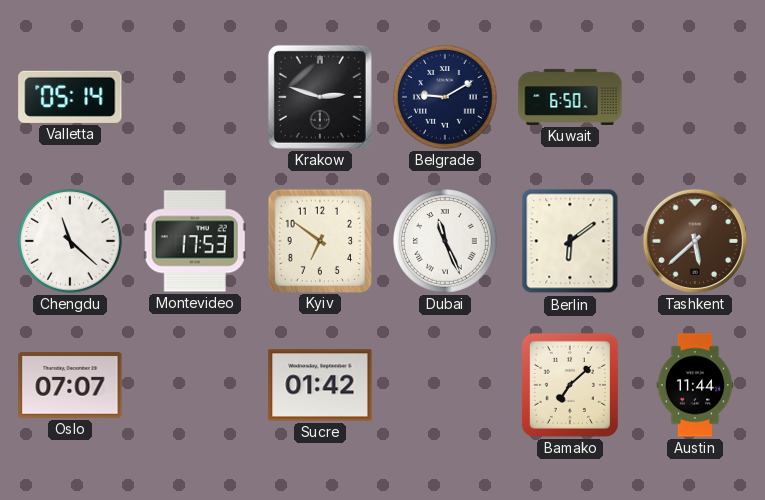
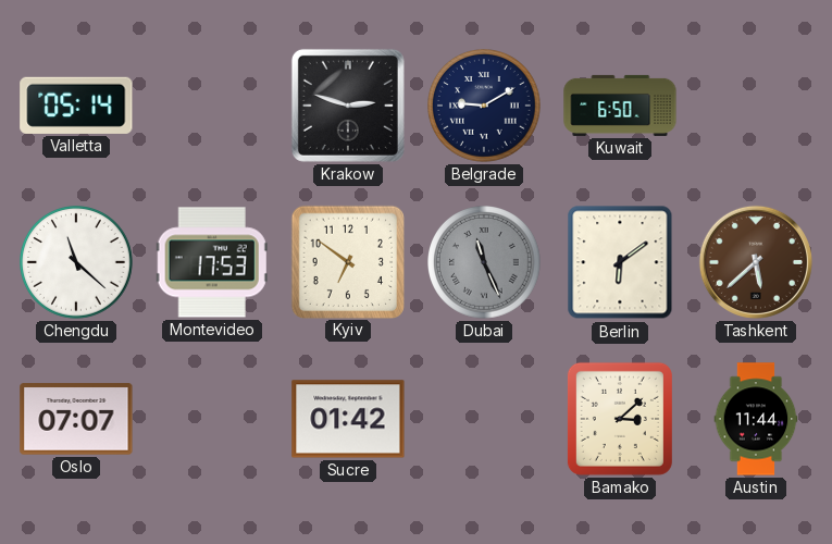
Dubai dial: white -> grey (485, 263)
Bamako: 7:08 -> 3:08 (620, 419)
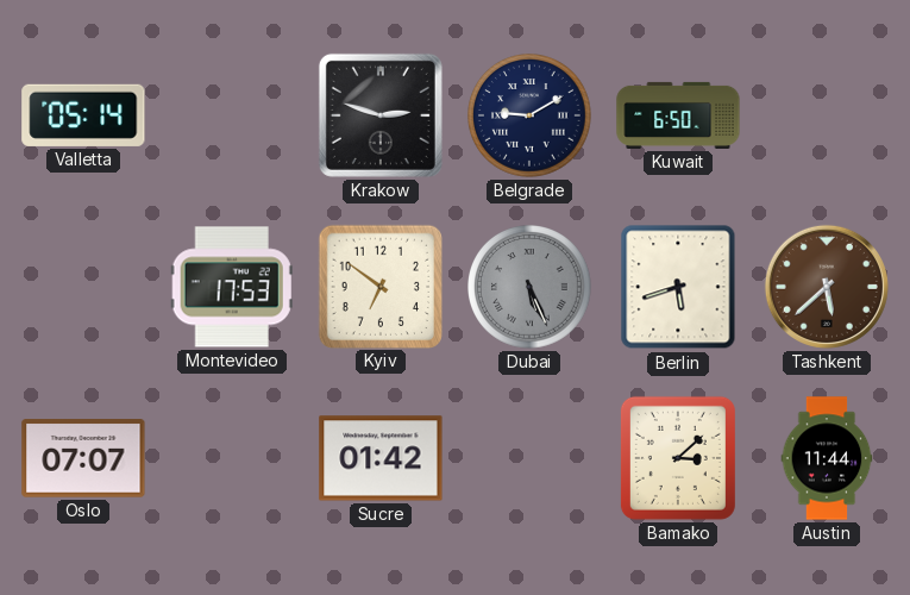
Chengdu: 11:22 -> none (77, 263)
Dubai: 11:26 -> 5:26 (531, 288)
Berlin: 6:09 -> 5:42 (678, 287)
